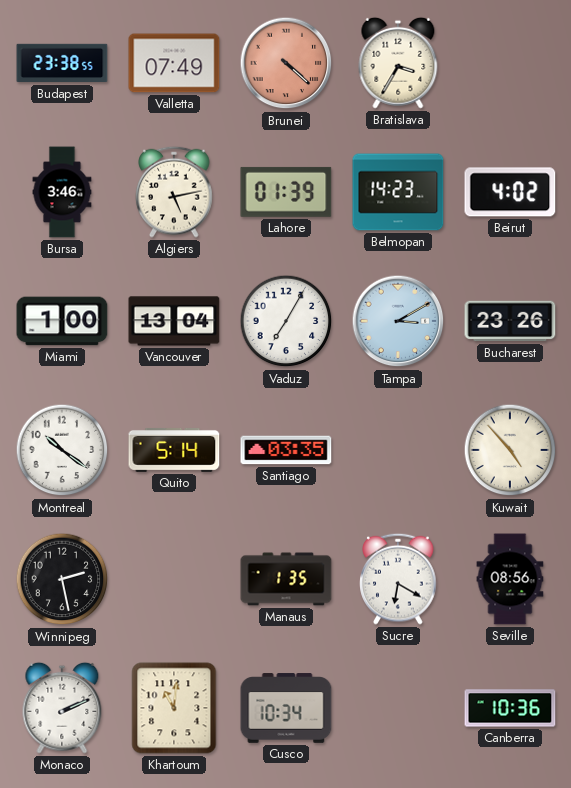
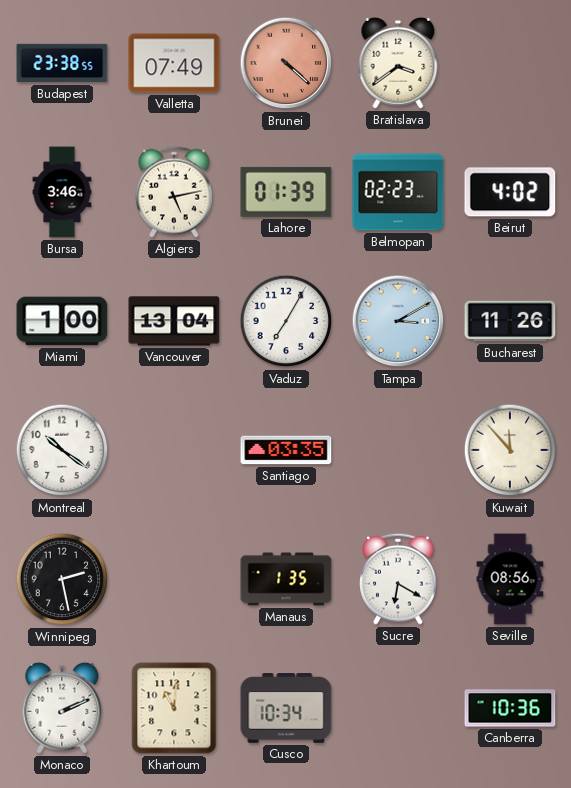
Bratislava: 3:35 -> 3:39 (398, 63)
Belmopan: 14:23 -> 02:23 (398, 192)
Bucharest: 23:26 -> 11:26 (510, 321)
Quito: 5:14 -> none (174, 450)
Kuwait: 4:53 -> 11:53 (510, 450)
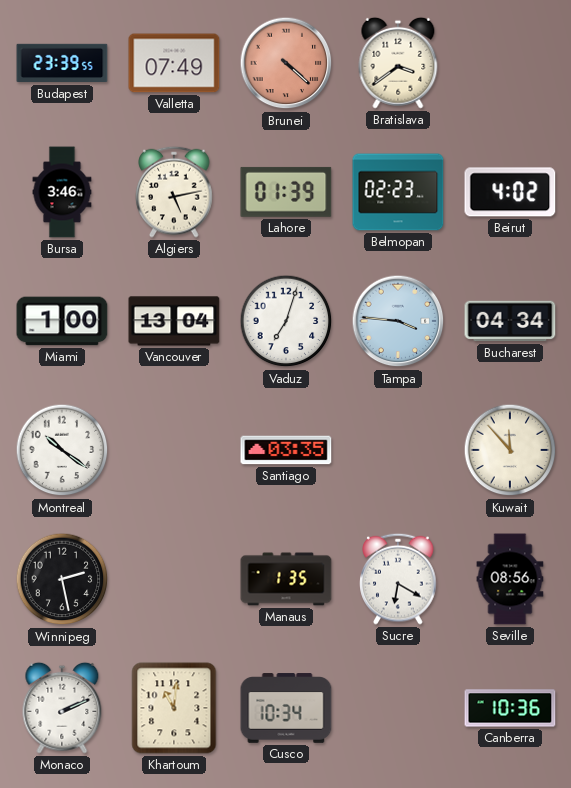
Budapest: 23:38 -> 23:39 (62, 63)
Vaduz: 7:05 -> 7:03 (286, 321)
Tampa: 3:10 -> 3:46 (398, 321)
Bucharest: 11:26 -> 04:34 (510, 321)
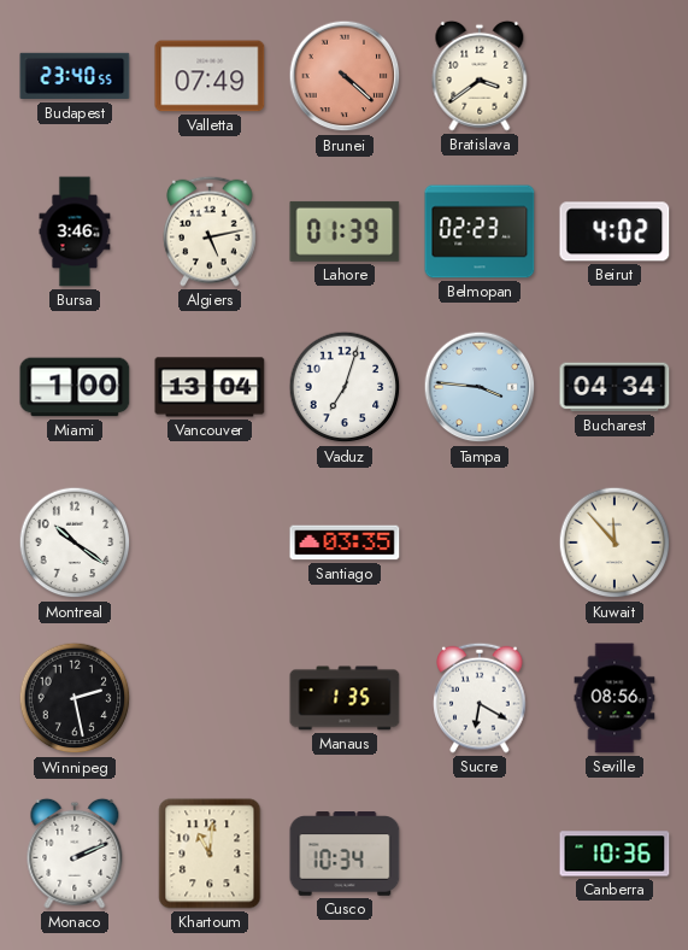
Budapest: 23:39 -> 23:40 (75, 76)
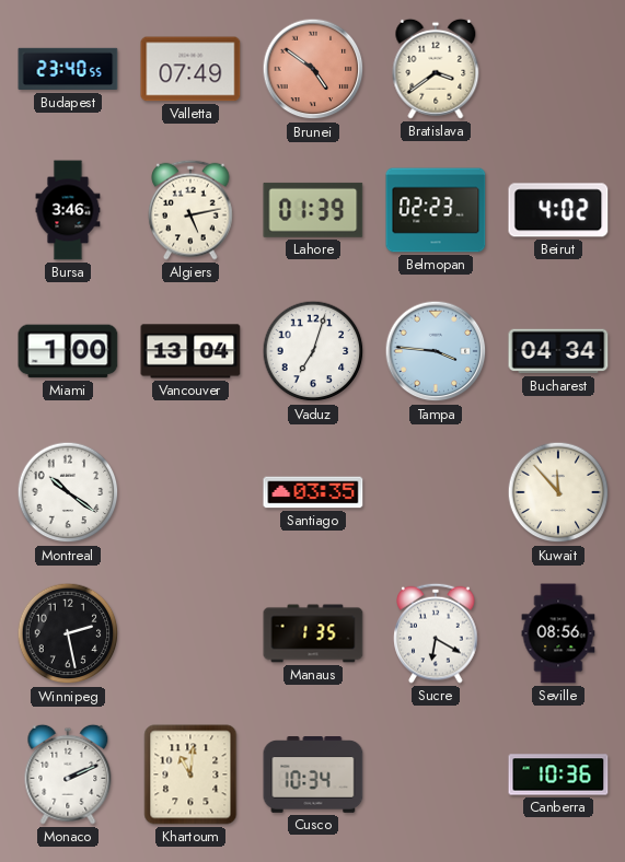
Brunei: 4:22 -> 4:51 (313, 69)
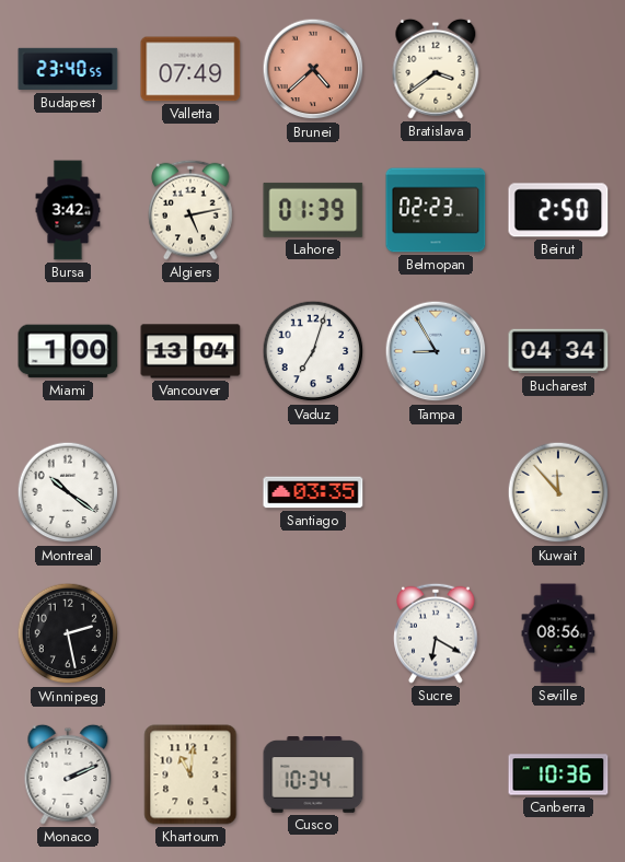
Brunei: 4:51 -> 4:38 (313, 69)
Bursa: 3:46 -> 3:42 (68, 210)
Beirut: 4:02 -> 2:50 (558, 210)
Tampa: 3:46 -> 8:55 (436, 351)
Manaus: 1:35 -> none (313, 633)
